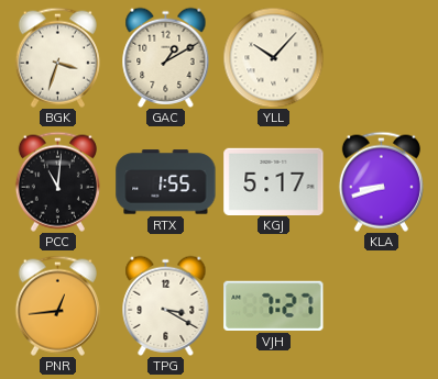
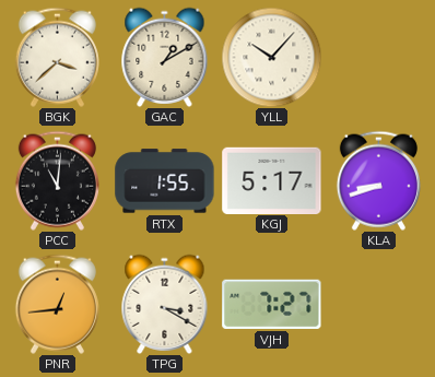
BGK: 3:33 -> 3:38 (57, 57)
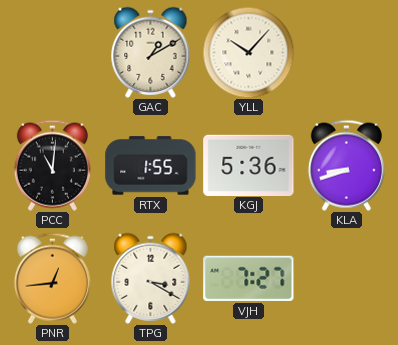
BGK: 3:38 -> none (57, 57)
KGJ: 5:17 -> 5:36 (249, 165)
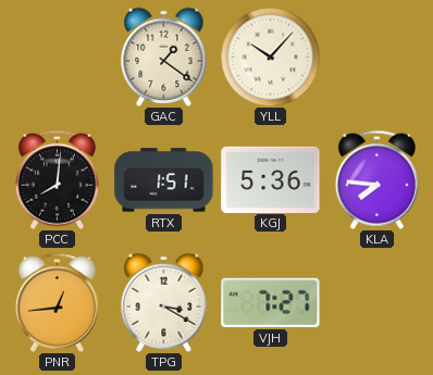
GAC: 1:10 -> 1:21 (164, 57)
PCC: 11:01 -> 8:01 (57, 179)
RTX: 1:55 -> 1:51 (164, 180)
KLA: 8:42 -> 7:46 (376, 179)
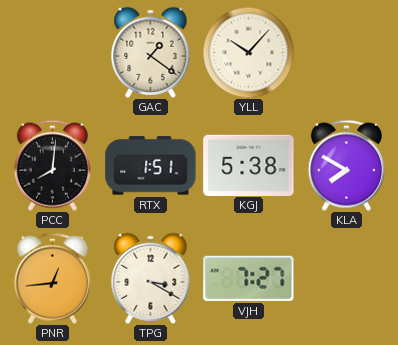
KGJ: 5:36 -> 5:38 (249, 165)
KLA: 7:46 -> 7:50 (346, 165)
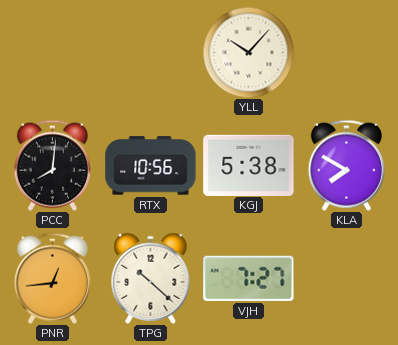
GAC: 1:21 -> none (151, 52)
RTX: 1:51 -> 10:56 (151, 166)
TPG: 3:20 -> 10:22 (151, 278)
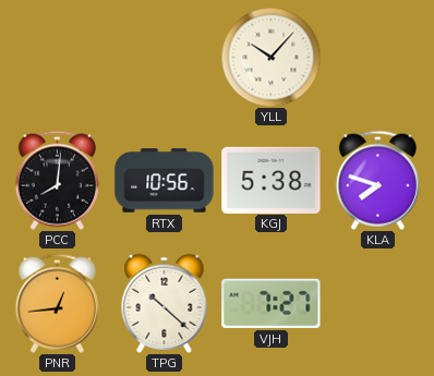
KLA: 7:50 -> 7:48 (377, 180)
